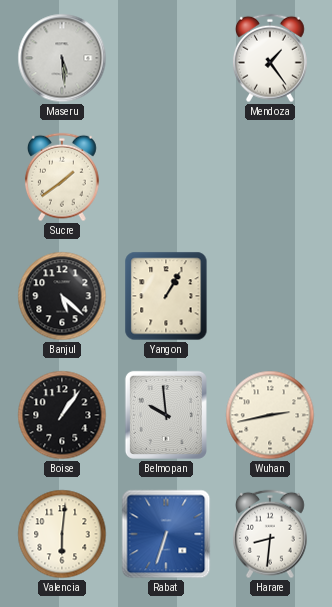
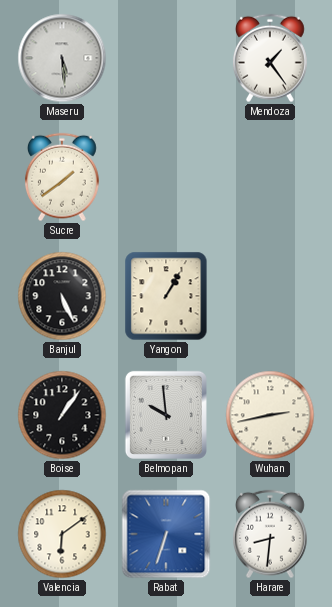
Banjul: 5:22 -> 5:26 (62, 296)
Valencia: 6:01 -> 6:09 (62, 534)
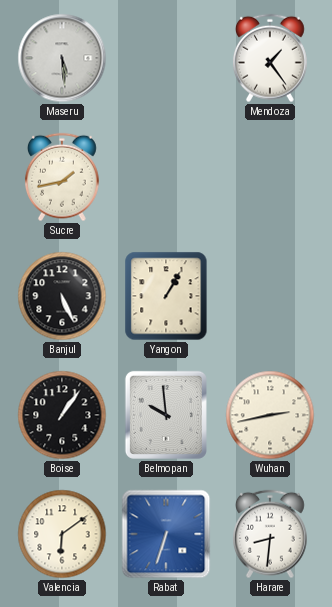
Sucre: 1:39 -> 1:43 (62, 177)
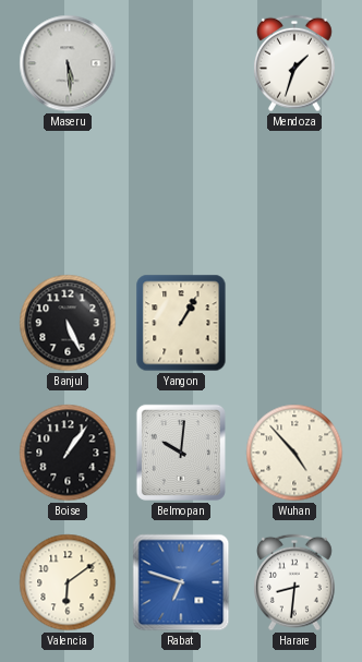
Mendoza: 1:24 -> 1:33 (294, 63)
Sucre: 1:43 -> none (62, 177)
Belmopan: 9:59 -> 10:01 (181, 453)
Wuhan: 2:43 -> 4:53 (294, 453)
Rabat: 6:33 -> 6:48 (181, 582)
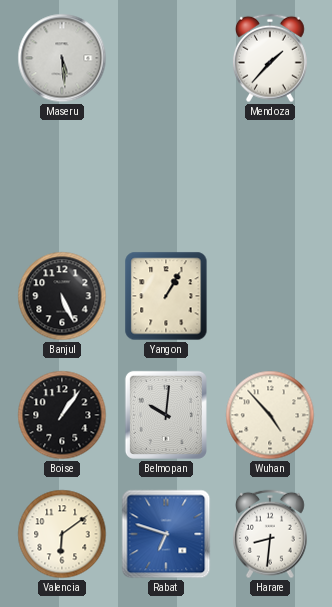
Mendoza: 1:33 -> 1:37 (270, 58)
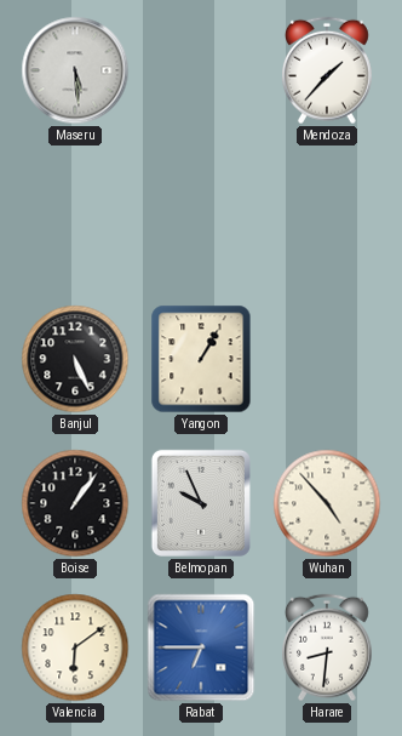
Belmopan: 10:01 -> 9:56 (201, 503)
Rabat: 6:48 -> 6:45 (201, 647)
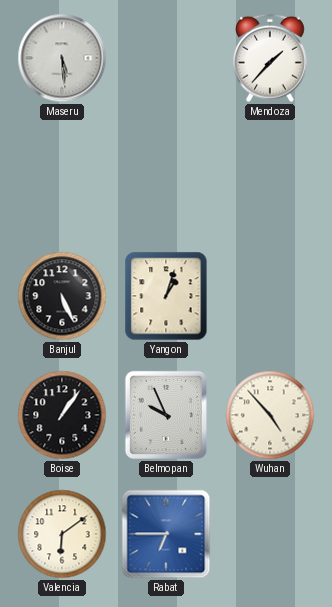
Yangon: 1:05 -> 1:03 (166, 296)
Harare: 8:31 -> none (327, 647)
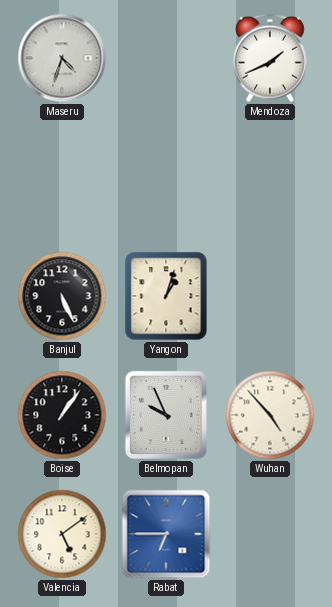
Maseru: 5:29 -> 4:33 (62, 58)
Mendoza: 1:37 -> 1:41 (270, 58)
Valencia: 6:09 -> 5:09 (62, 534)
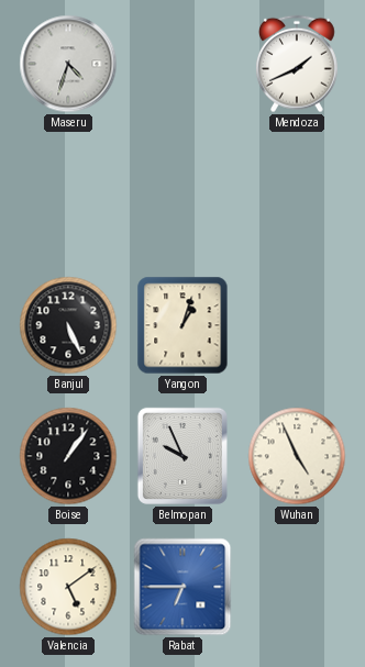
Wuhan: 4:53 -> 4:56 (297, 456)
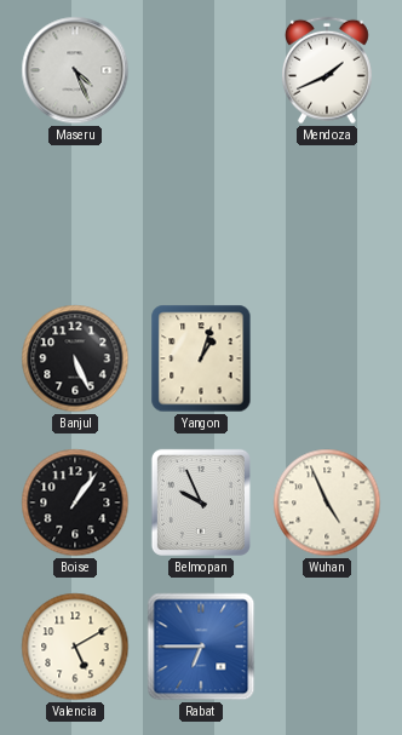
Maseru: 4:33 -> 4:26 (75, 70)
Valencia: 5:09 -> 5:10 (75, 647)
